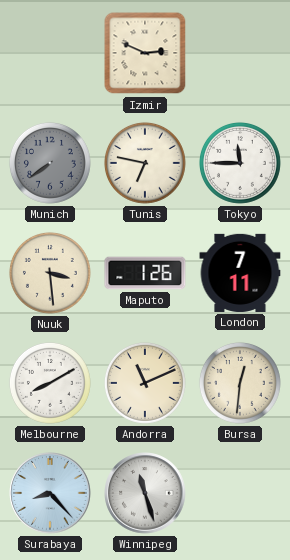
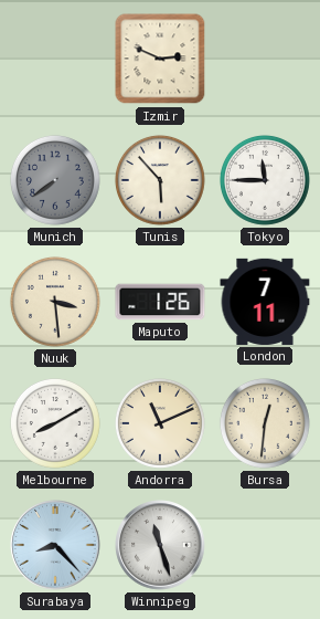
Tunis: 6:47 -> 5:53 (160, 180)
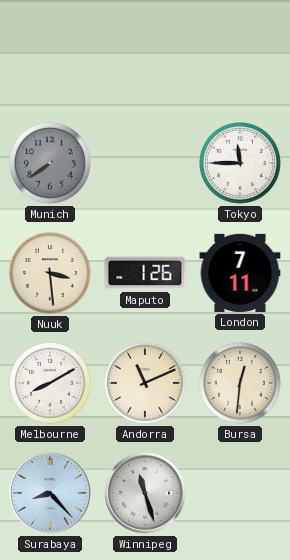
Izmir: 2:49 -> none (160, 59)
Tunis: 5:53 -> none (160, 180)
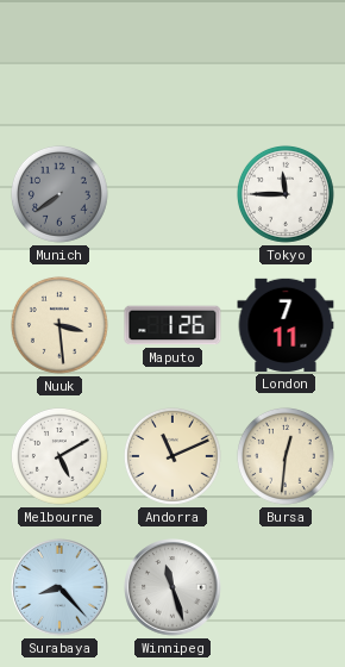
Melbourne: 8:10 -> 5:10 (59, 456)
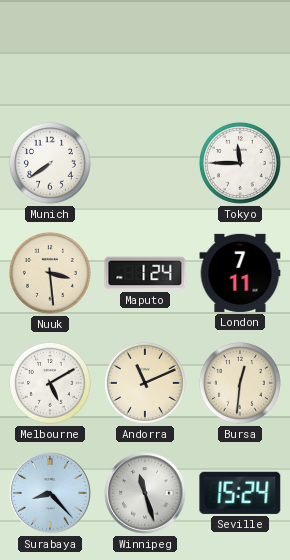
Munich dial: grey -> white (50, 163)
Maputo: 1:26 -> 1:24 (145, 273)
Seville: none -> 15:24 (240, 493)
